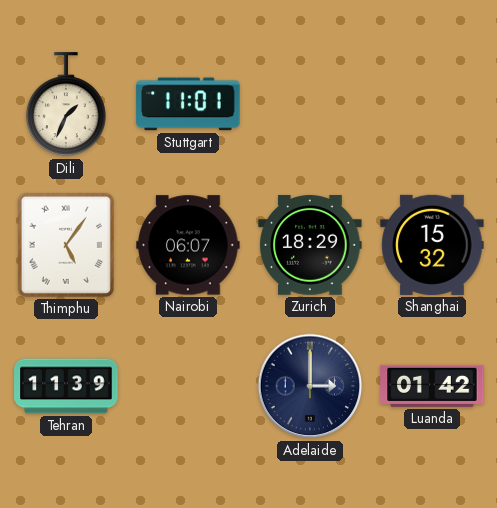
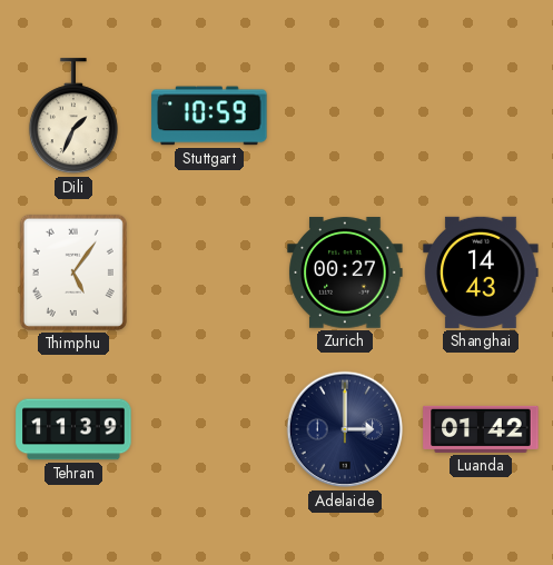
Stuttgart: 11:01 -> 10:59 (209, 116)
Nairobi: 06:07 -> none (188, 245)
Zurich: 18:29 -> 00:27 (345, 272)
Shanghai: 15:32 -> 14:43 (481, 272)
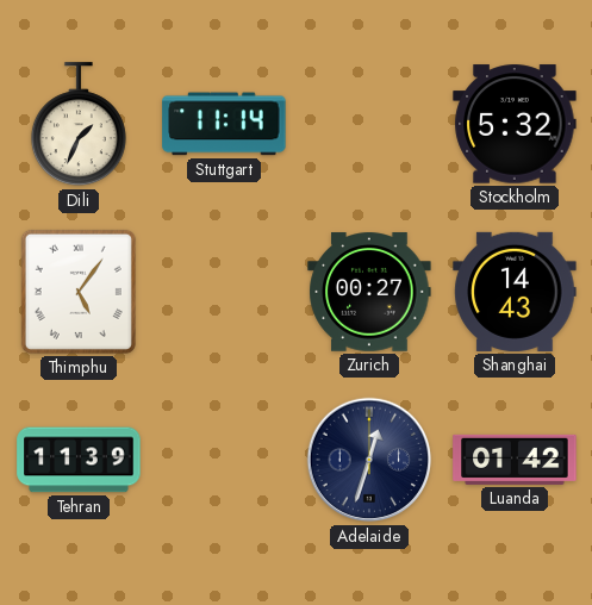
Stuttgart: 10:59 -> 11:14 (224, 124)
Stockholm: none -> 5:32 (515, 124)
Adelaide: 3:00 -> 12:33 (369, 460)
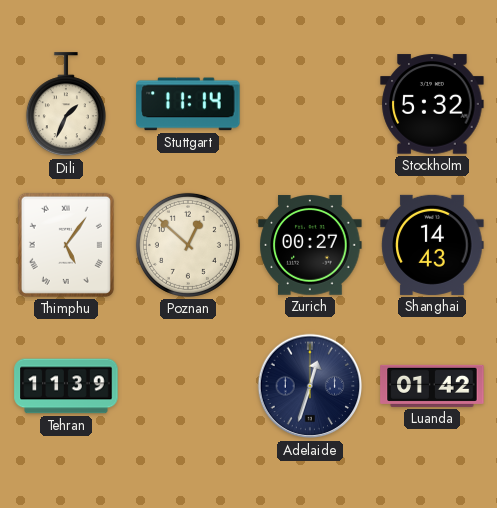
Poznan: none -> 12:52 (188, 245)
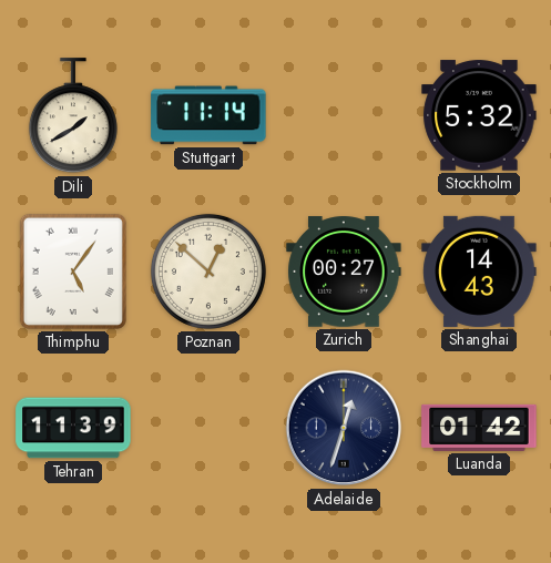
Dili: 1:34 -> 1:40 (73, 116)
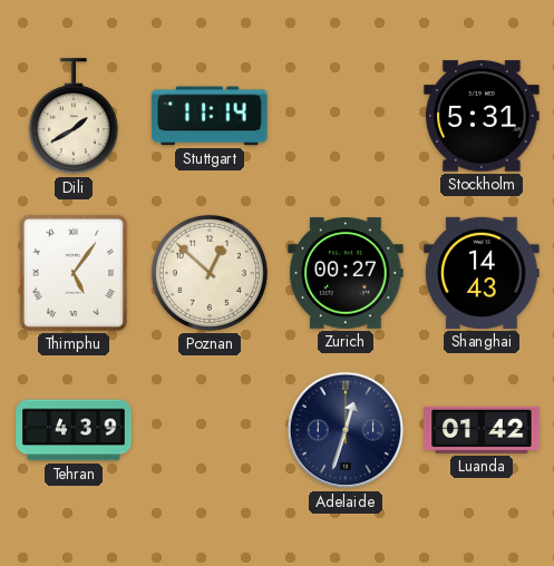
Stockholm: 5:32 -> 5:31 (482, 116)
Tehran: 11:39 -> 4:39 (74, 430)
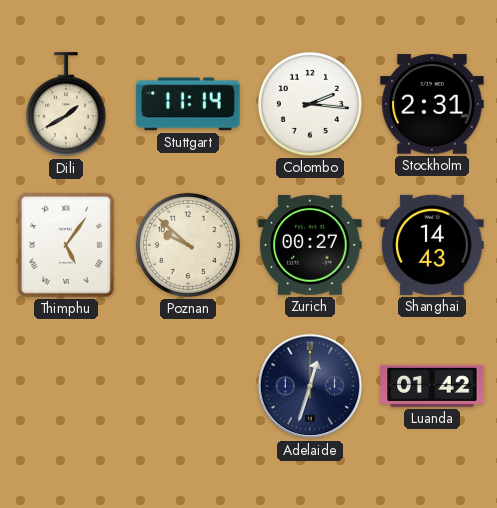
Colombo: none -> 2:16 (310, 104)
Stockholm: 5:31 -> 2:31 (432, 104)
Poznan: 12:52 -> 9:52 (188, 245)
Tehran: 4:39 -> none (74, 430)
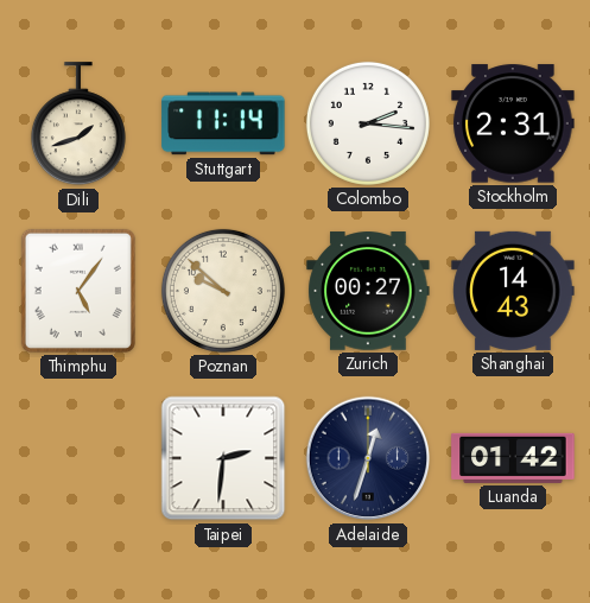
Dili: 1:40 -> 1:42 (78, 125)
Taipei: none -> 2:31 (223, 458)
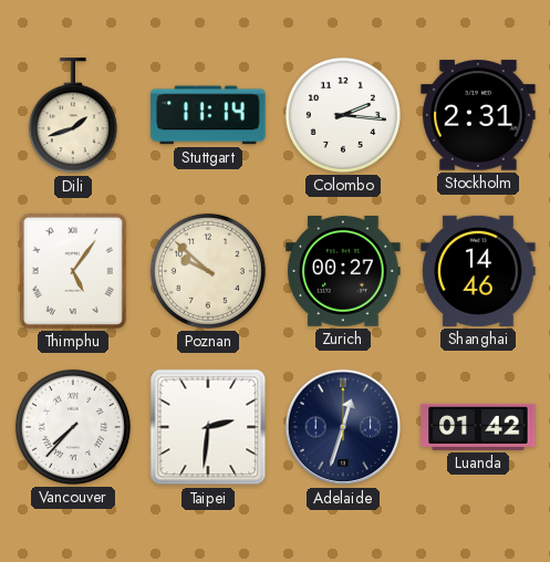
Shanghai: 14:43 -> 14:46 (478, 271)
Vancouver: none -> 7:37 (73, 427)
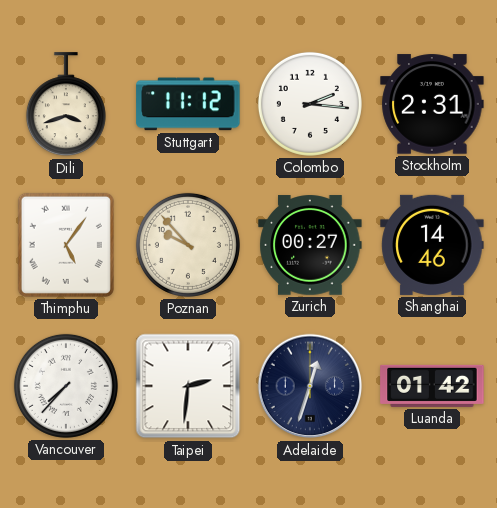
Dili: 1:42 -> 3:42 (66, 105)
Stuttgart: 11:14 -> 11:12 (188, 104)
Poznan: 9:52 -> 9:53 (188, 245)
